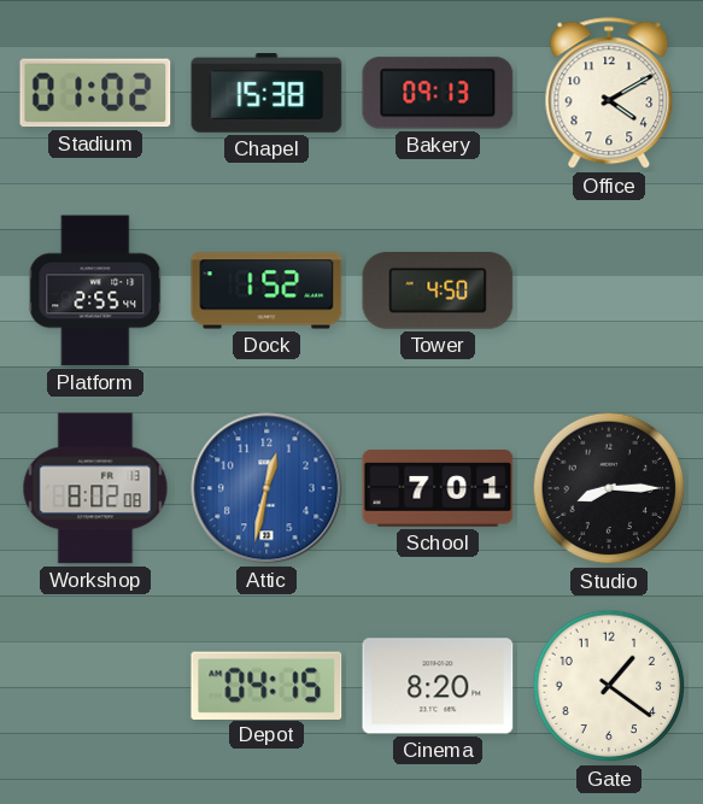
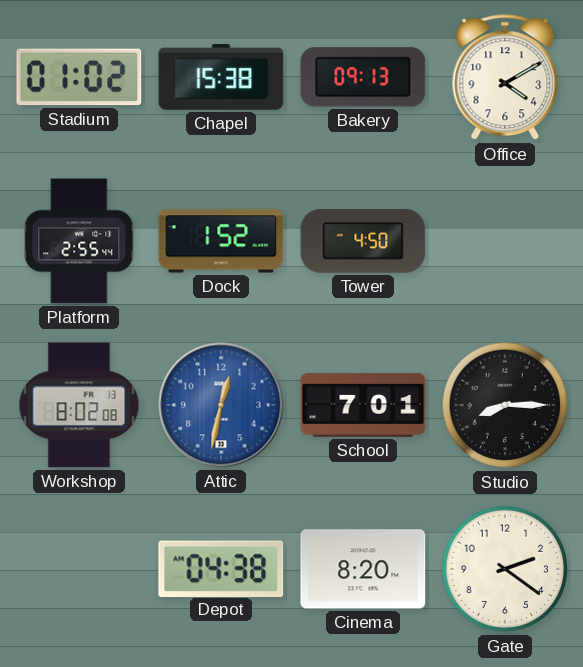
Depot: 04:15 -> 04:38 (221, 568)
Gate: 1:21 -> 2:21 (505, 569)
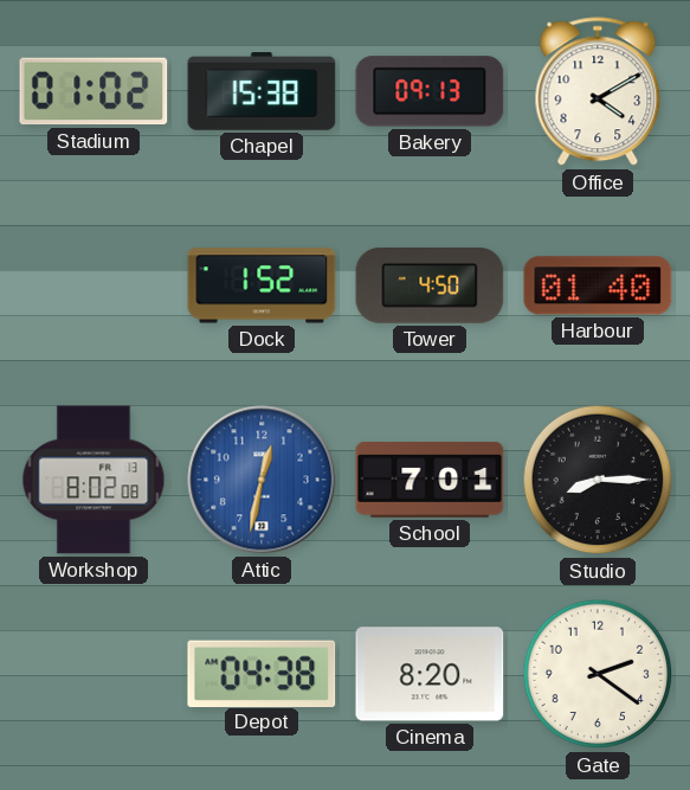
Platform: 2:55 -> none (79, 241)
Harbour: none -> 01:40 (598, 285)
